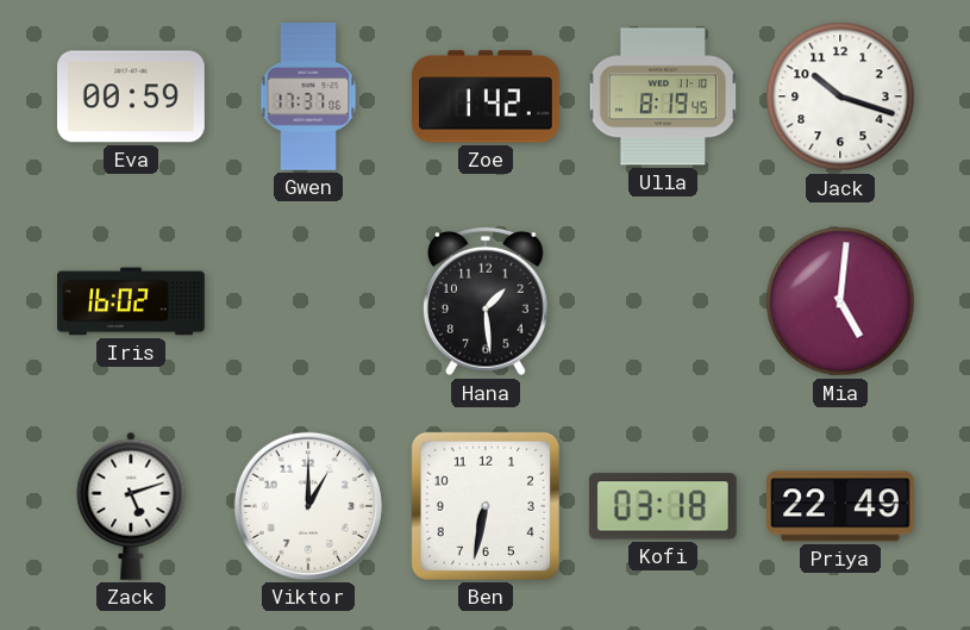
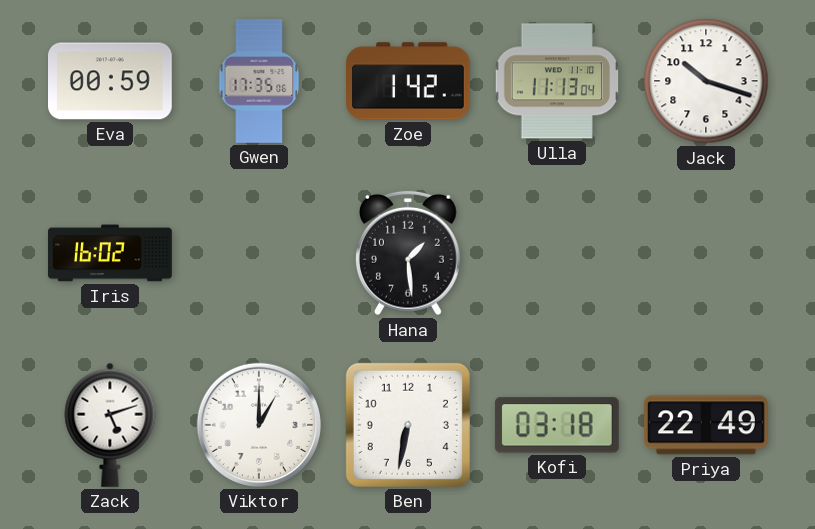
Gwen: 17:37 -> 17:35 (259, 81)
Ulla: 8:19 -> 11:13 (556, 81)
Mia: 5:01 -> none (840, 301)
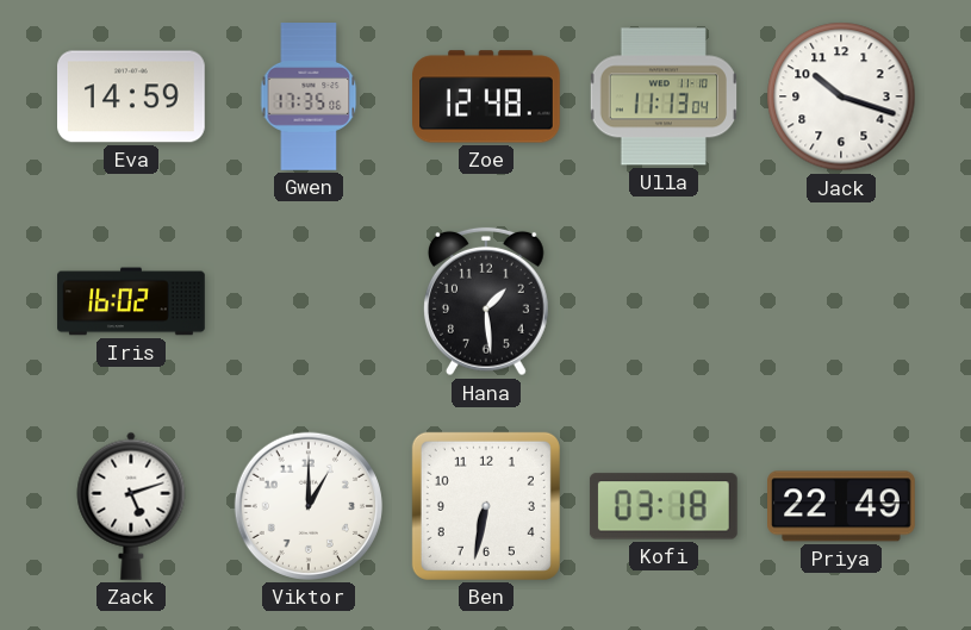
Eva: 00:59 -> 14:59 (132, 96)
Zoe: 1:42 -> 12:48 (487, 96)
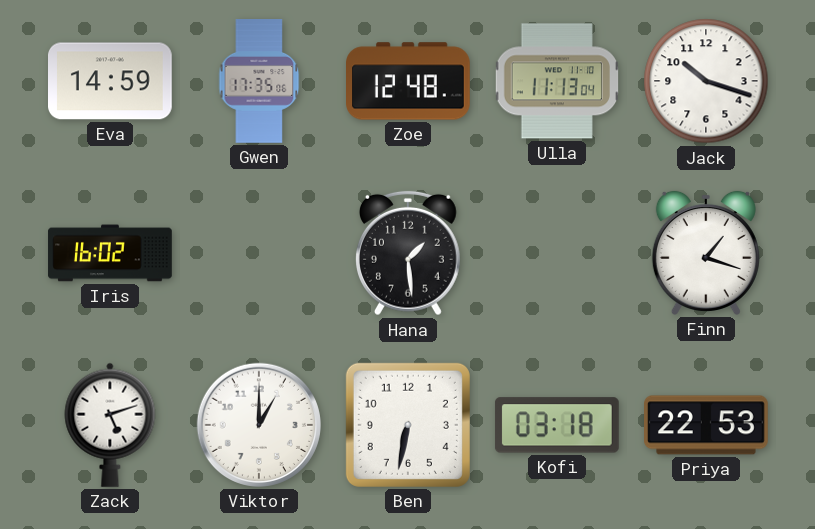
Finn: none -> 1:18 (706, 253)
Priya: 22:49 -> 22:53 (707, 425)
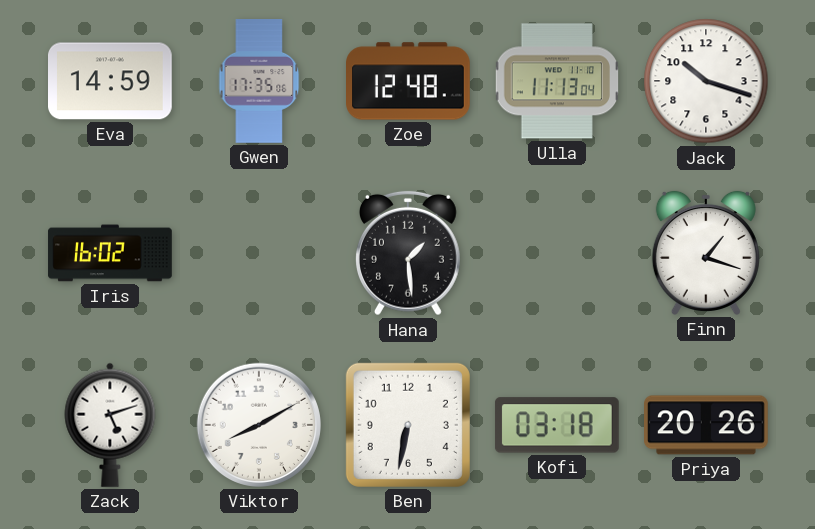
Viktor: 1:00 -> 8:10 (259, 425)
Priya: 22:53 -> 20:26 (707, 425)
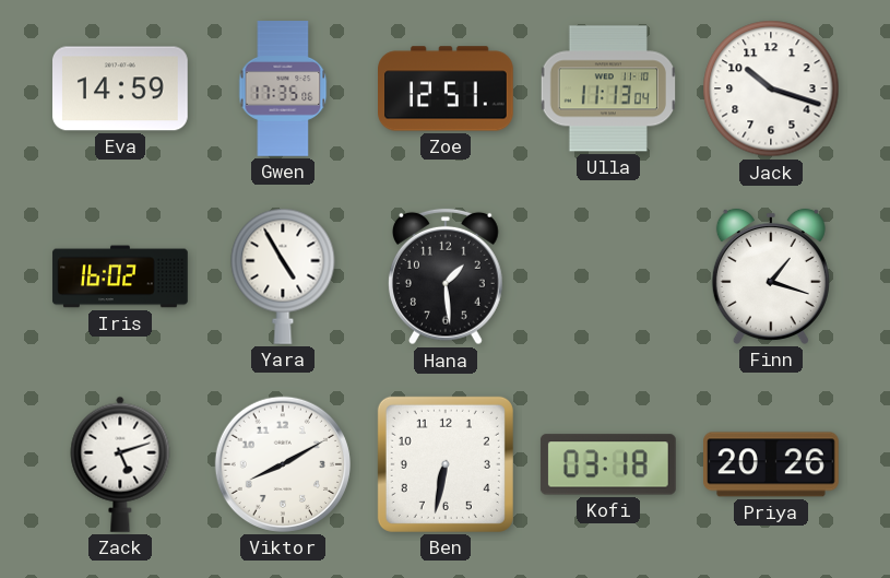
Zoe: 12:48 -> 12:51 (447, 89)
Yara: none -> 4:55 (283, 276)
